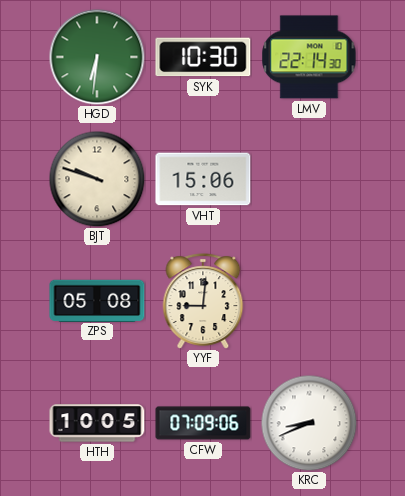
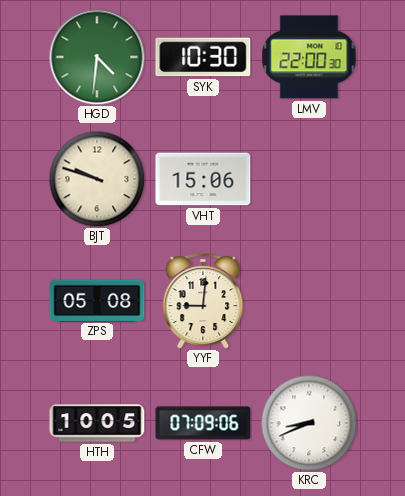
HGD: 6:31 -> 4:31 (97, 57)
LMV: 22:14 -> 22:00 (309, 57)
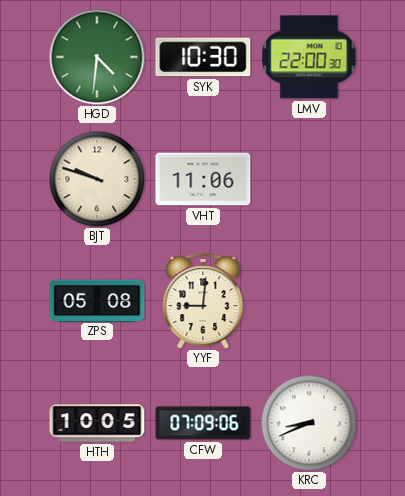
VHT: 15:06 -> 11:06 (203, 179)
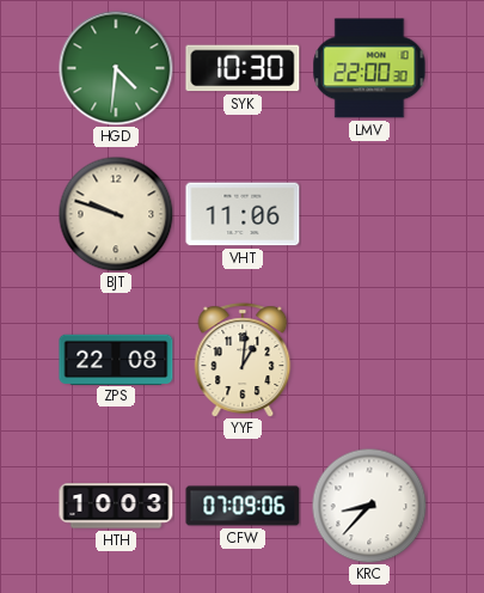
ZPS: 05:08 -> 22:08 (116, 359)
YYF: 9:01 -> 1:01 (243, 360)
HTH: 10:05 -> 10:03 (116, 506)
KRC: 8:41 -> 8:37 (369, 506)
